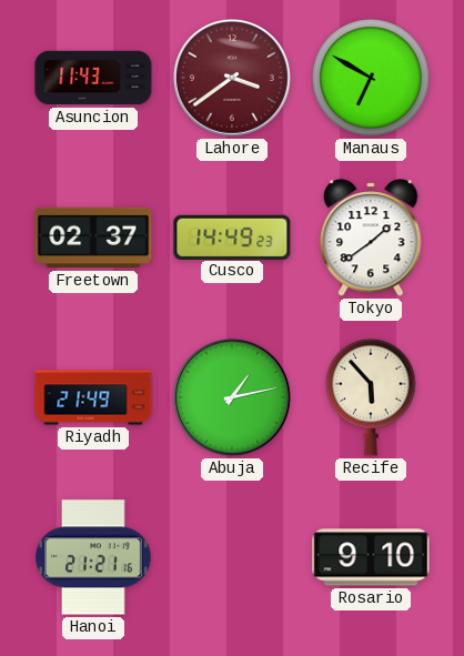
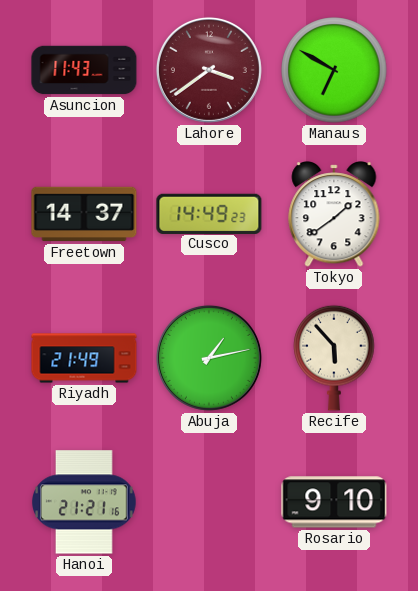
Freetown: 02:37 -> 14:37 (84, 214)
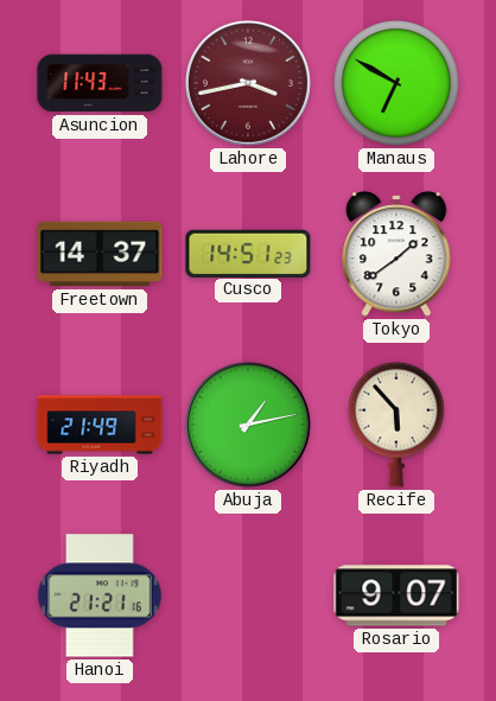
Lahore: 3:39 -> 3:43 (248, 83)
Cusco: 14:49 -> 14:51 (248, 253)
Rosario: 9:10 -> 9:07 (396, 595)
